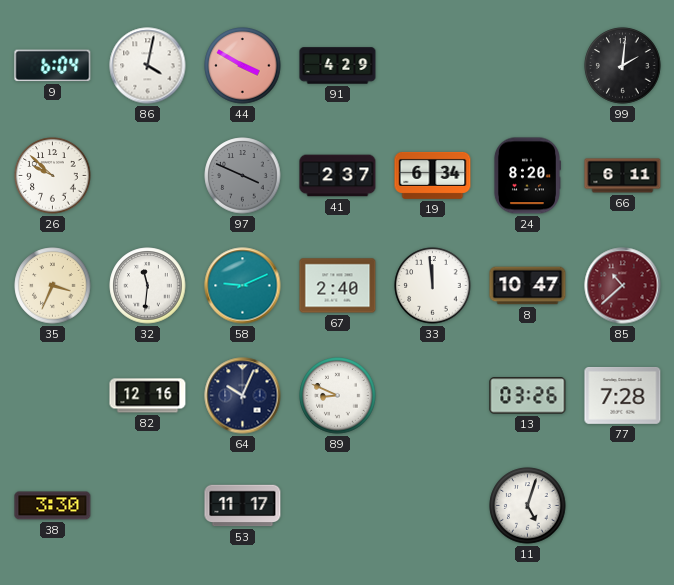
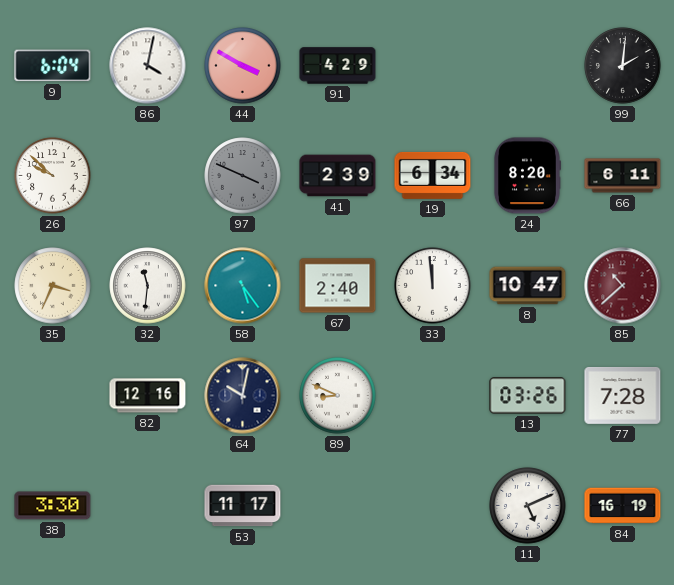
41: 2:37 -> 2:39 (338, 176)
58: 9:11 -> 5:24 (243, 286)
64: 10:04 -> 10:02 (243, 396)
11: 5:03 -> 5:11 (528, 506)
84: none -> 16:19 (623, 506)
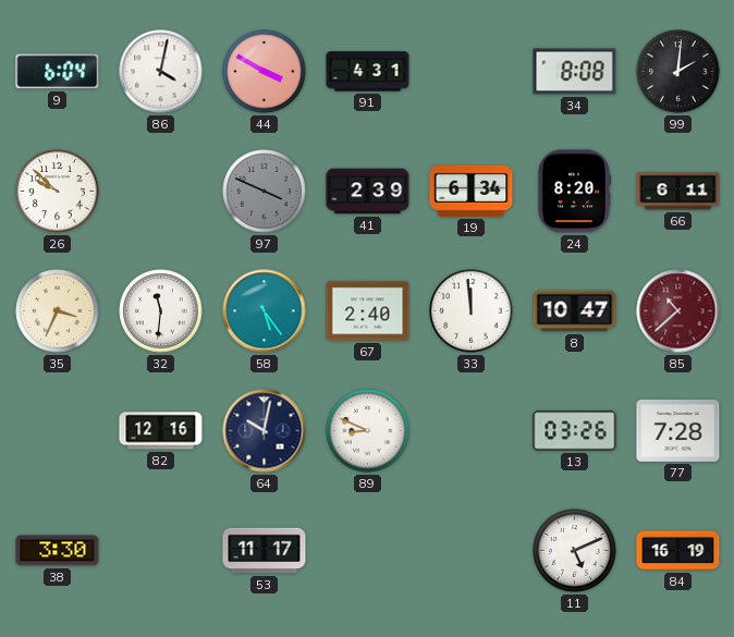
91: 4:29 -> 4:31 (368, 72)
34: none -> 8:08 (575, 72)
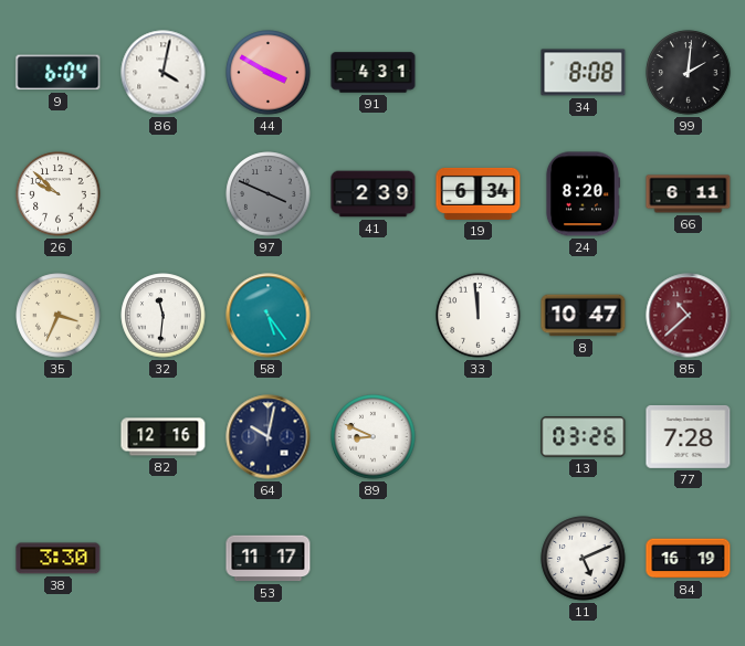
67: 2:40 -> none (368, 311)
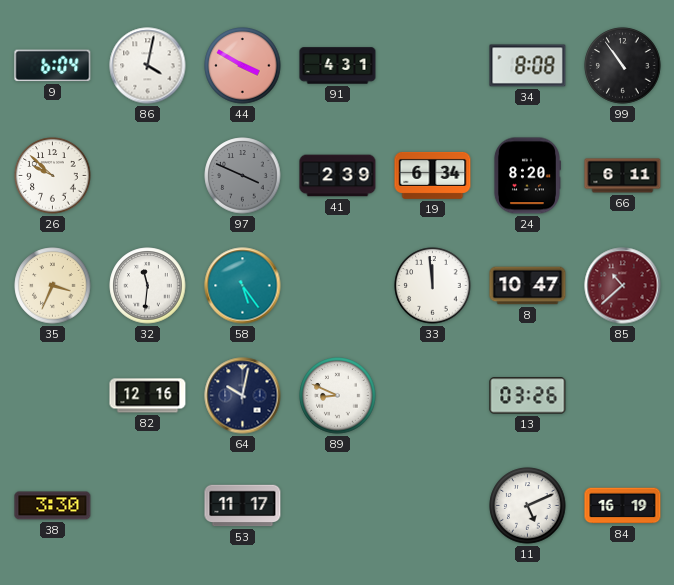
99: 2:01 -> 10:54 (623, 66)
77: 7:28 -> none (689, 436)
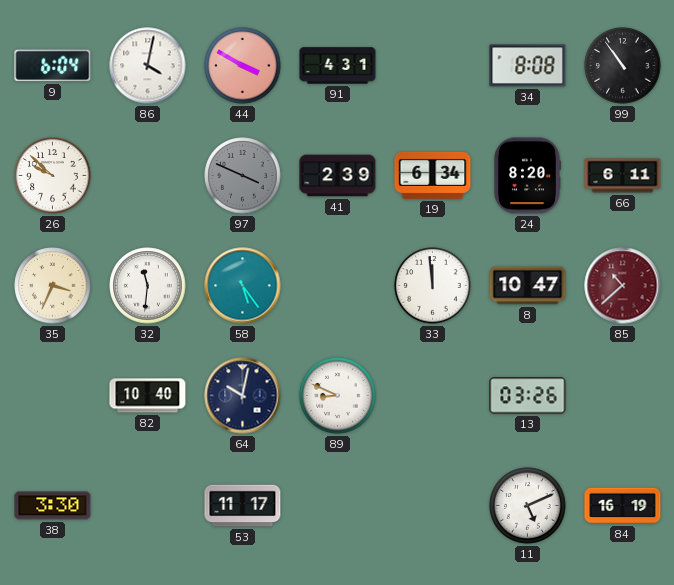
82: 12:16 -> 10:40 (148, 396)
